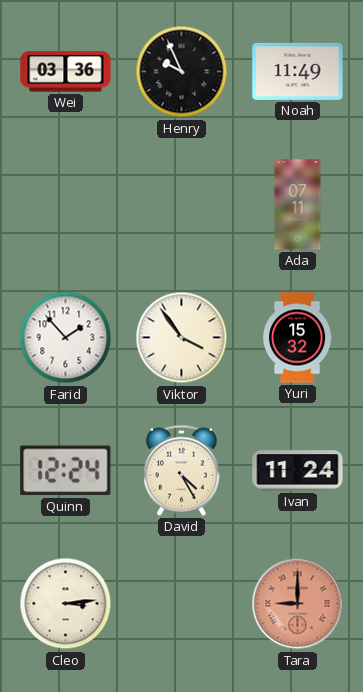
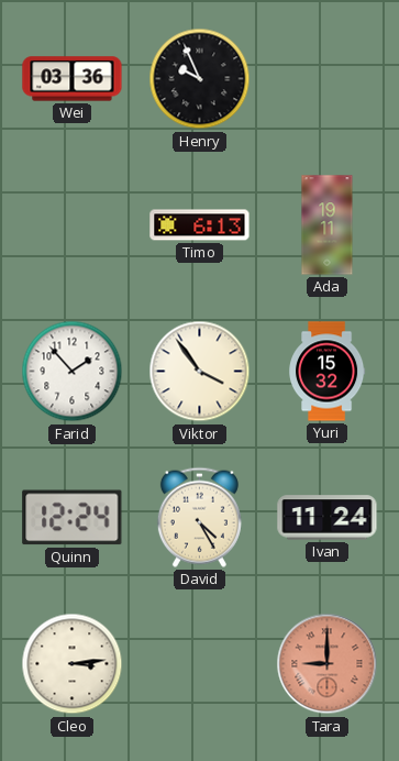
Noah: 11:49 -> none (298, 71)
Timo: none -> 6:13 (200, 225)
Ada: 07:11 -> 19:11 (328, 225)
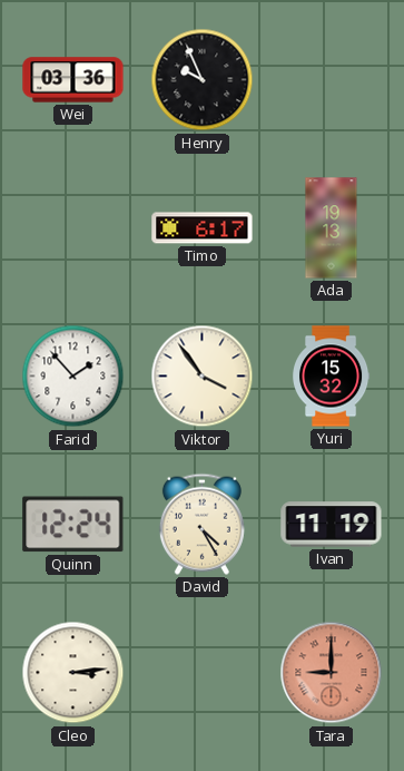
Timo: 6:13 -> 6:17 (203, 228)
Ada: 19:11 -> 19:13 (332, 228)
Ivan: 11:24 -> 11:19 (332, 525)
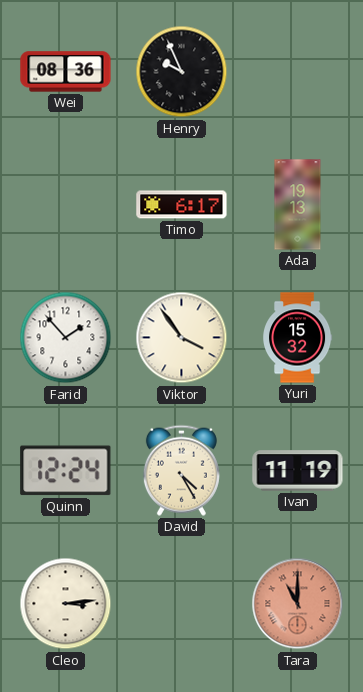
Wei: 03:36 -> 08:36 (66, 72)
Tara: 9:00 -> 11:00 (298, 604)
